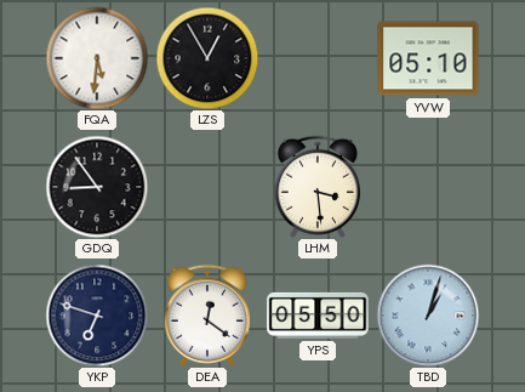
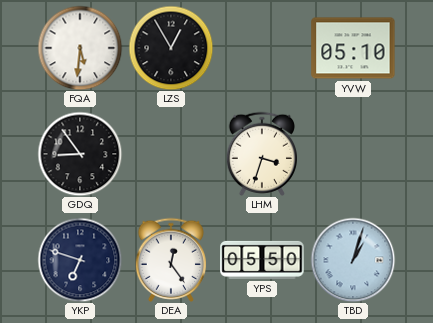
LHM: 3:29 -> 3:33 (261, 154)
DEA: 12:21 -> 12:24 (170, 260)
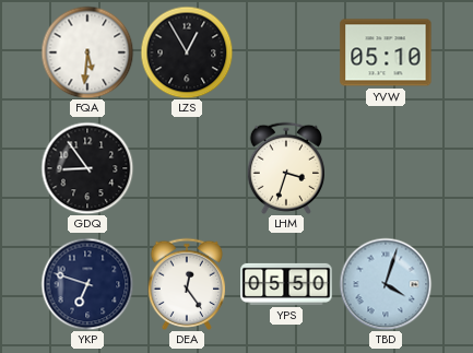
TBD: 1:03 -> 4:03 (386, 284)
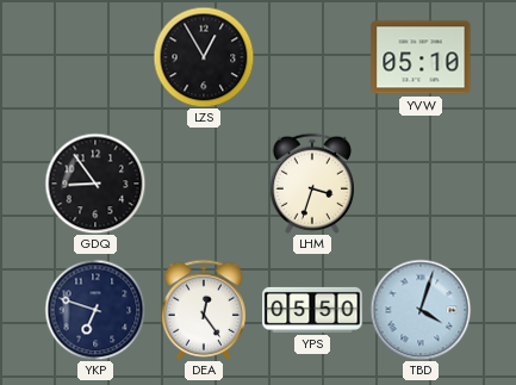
FQA: 5:31 -> none (87, 52)
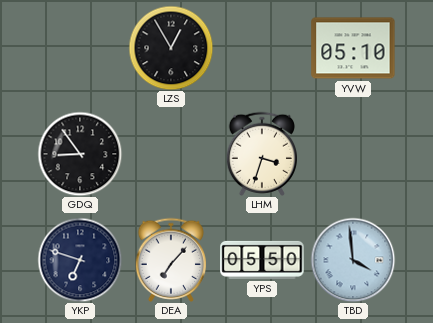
DEA: 12:24 -> 7:07 (170, 260)
TBD: 4:03 -> 3:59 (353, 260)
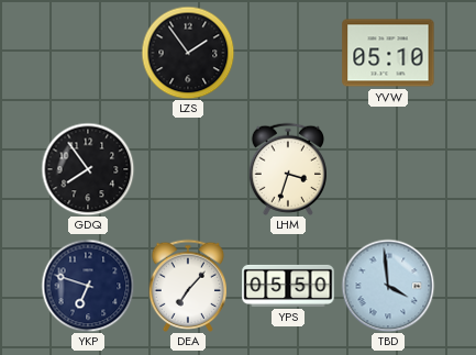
LZS: 12:55 -> 1:54 (188, 53)
GDQ: 8:54 -> 7:54 (88, 169)
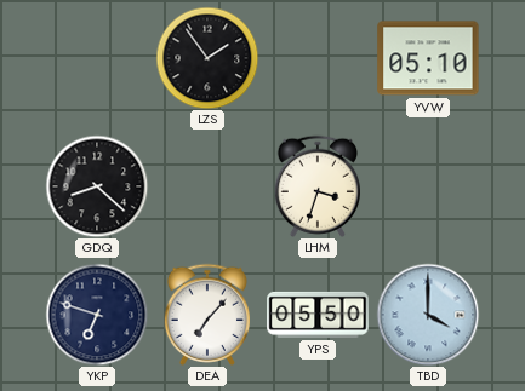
GDQ: 7:54 -> 8:22 (97, 186)
TBD: 3:59 -> 4:00 (428, 315)
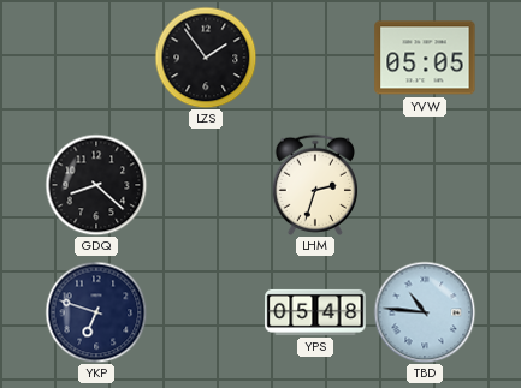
YVW: 05:10 -> 05:05 (425, 58)
LHM: 3:33 -> 2:33 (314, 185)
DEA: 7:07 -> none (206, 315)
YPS: 05:50 -> 05:48 (315, 312)
TBD: 4:00 -> 10:46 (425, 312)
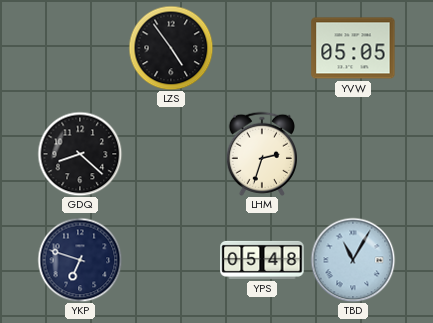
LZS: 1:54 -> 4:54 (171, 48)
TBD: 10:46 -> 11:05 (353, 260)
